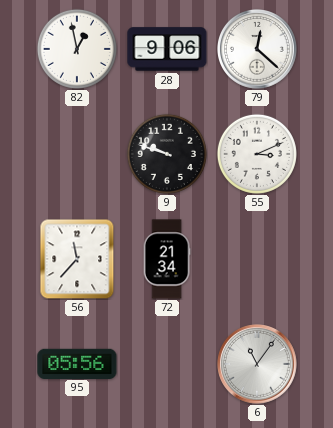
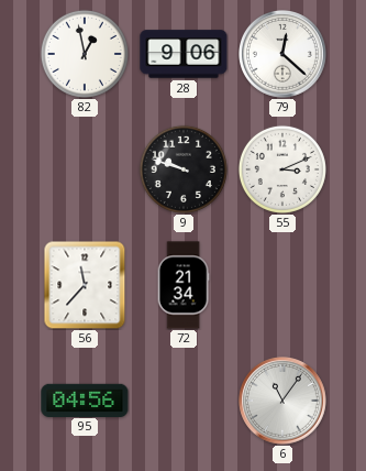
95: 05:56 -> 04:56 (85, 399)
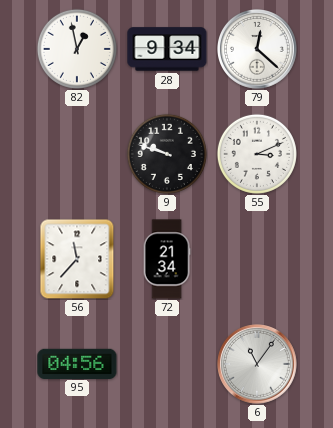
28: 9:06 -> 9:34 (167, 49)
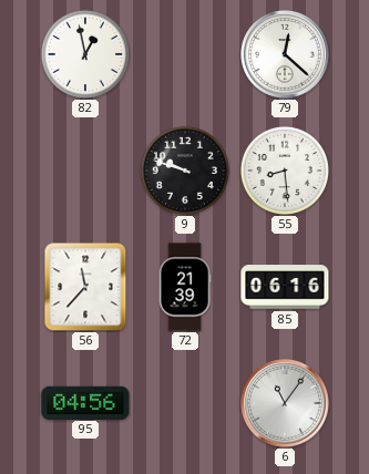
28: 9:34 -> none (167, 49)
55: 3:11 -> 8:29 (285, 171)
72: 21:34 -> 21:39 (185, 287)
85: none -> 06:16 (285, 287)
